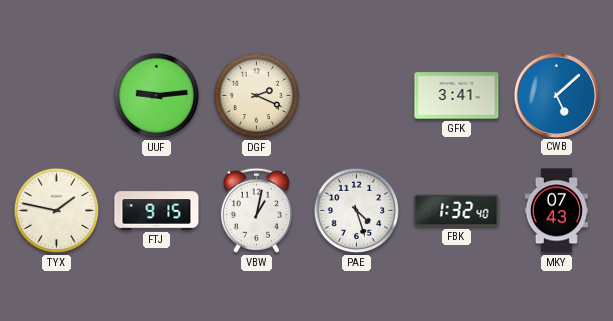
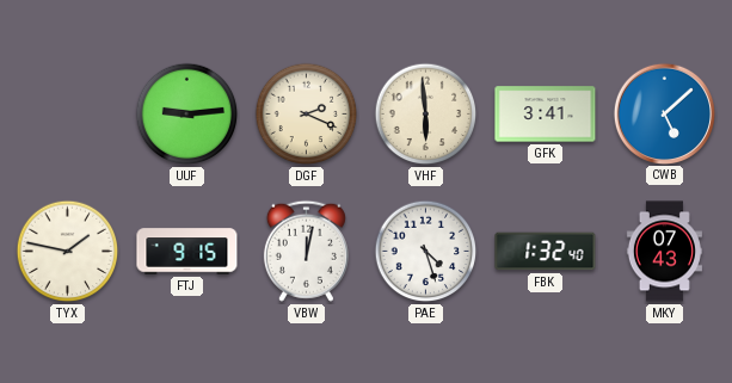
VHF: none -> 5:59 (426, 115)
VBW: 1:02 -> 12:02 (306, 251)
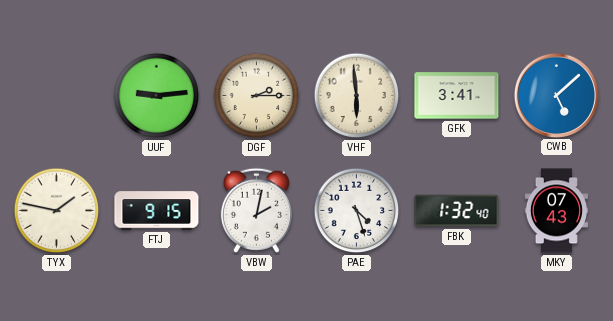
DGF: 2:19 -> 2:15 (257, 96)
VBW: 12:02 -> 2:02 (256, 210)
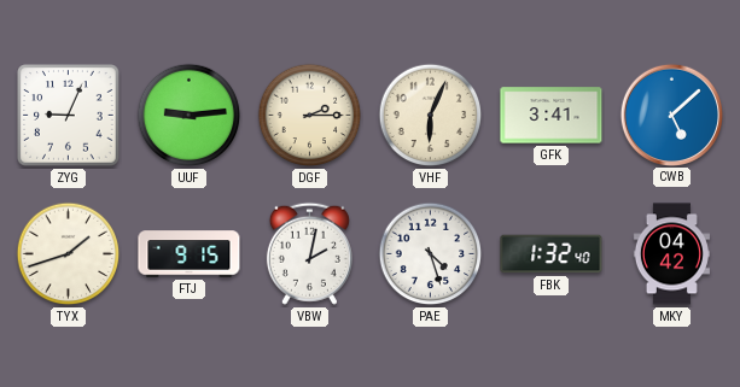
ZYG: none -> 9:04 (69, 116)
VHF: 5:59 -> 6:04 (431, 116)
TYX: 1:47 -> 1:42 (69, 254)
MKY: 07:43 -> 04:42 (671, 254)
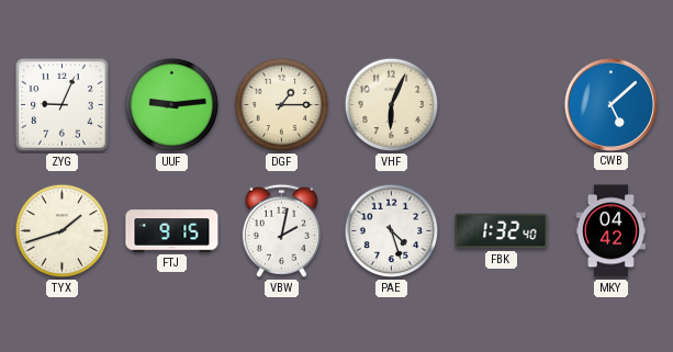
DGF: 2:15 -> 1:15 (282, 105)
GFK: 3:41 -> none (552, 116)
